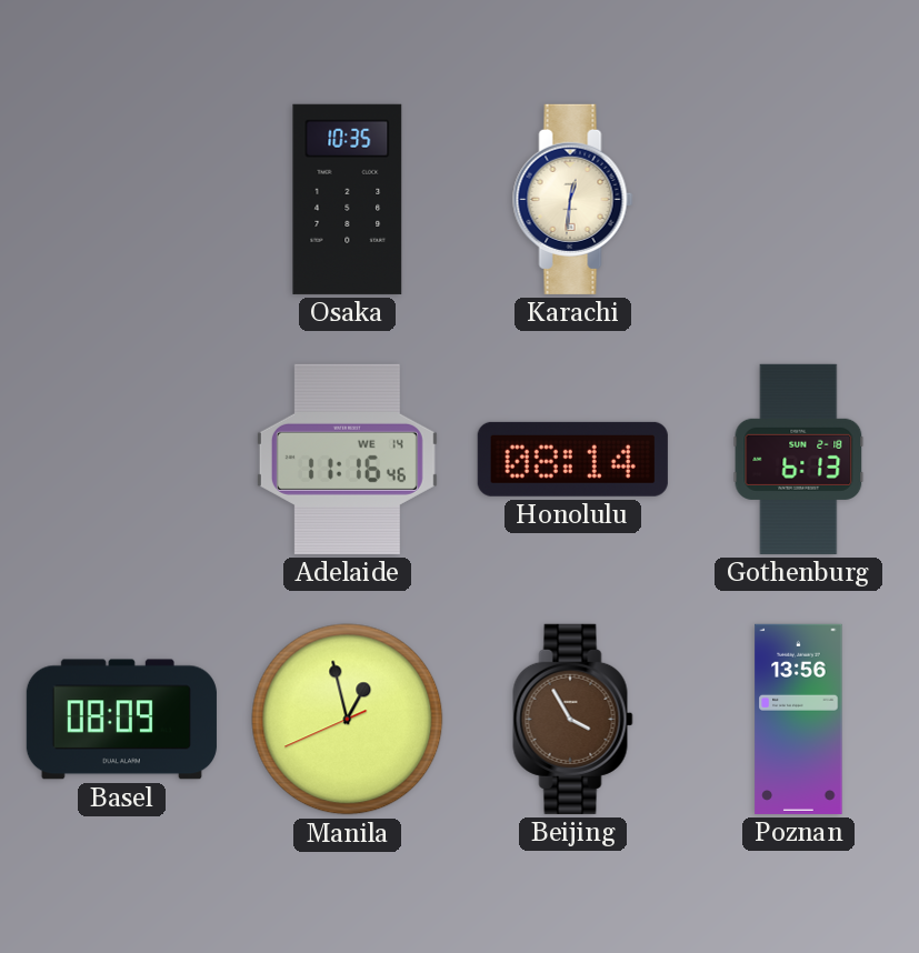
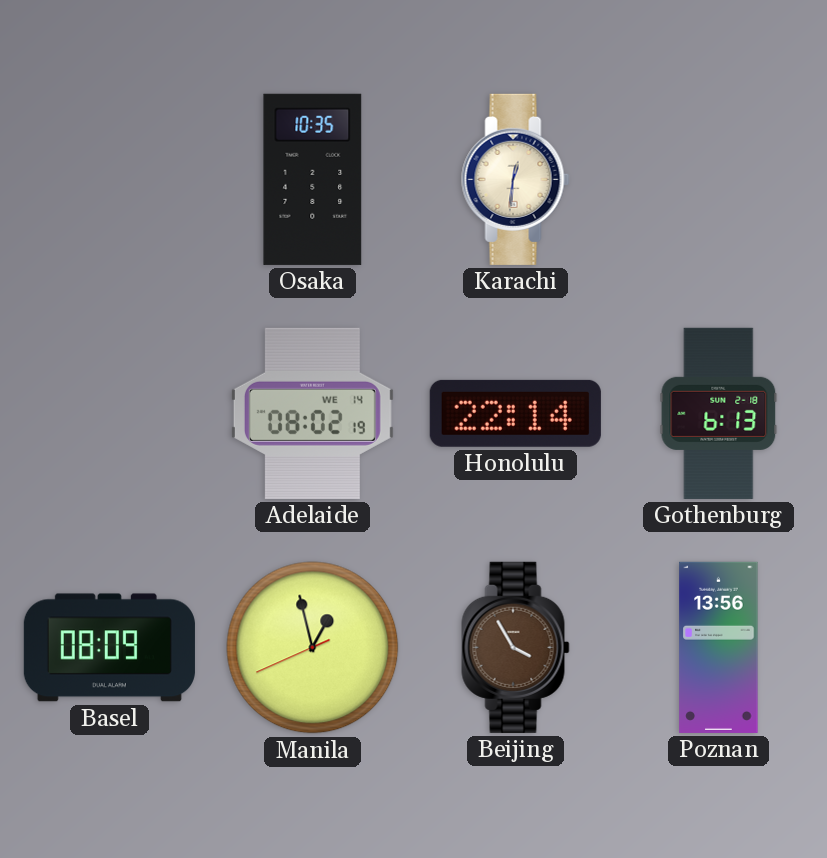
Adelaide: 11:16 -> 08:02 (312, 413)
Honolulu: 08:14 -> 22:14 (515, 413)
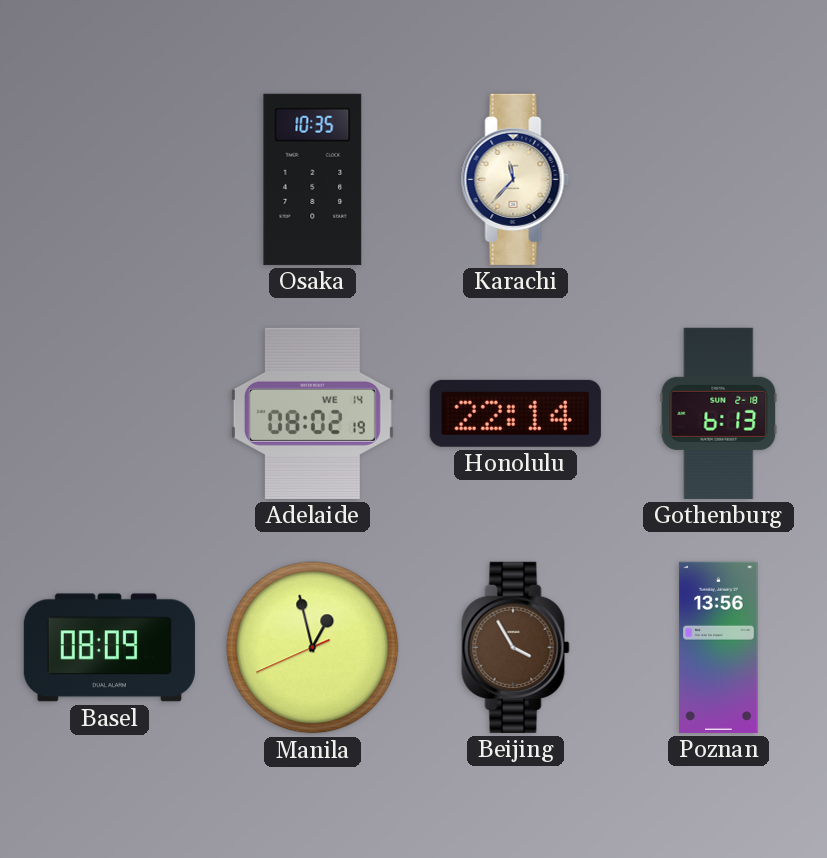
Karachi: 12:31 -> 11:37 (516, 179)
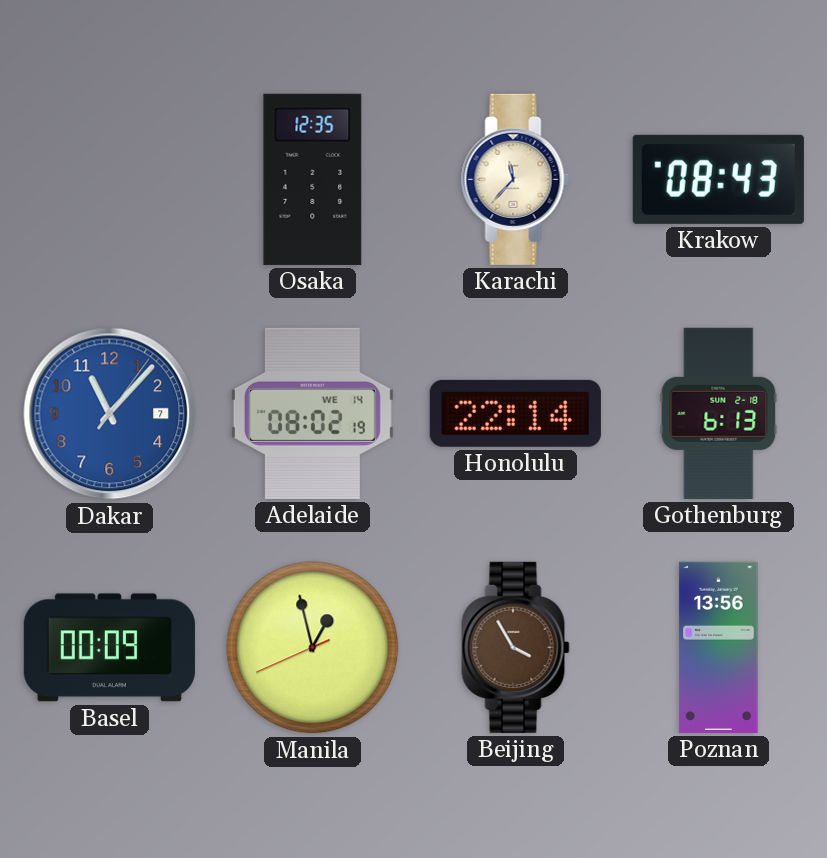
Osaka: 10:35 -> 12:35 (313, 179)
Krakow: none -> 08:43 (718, 179)
Dakar: none -> 11:07 (110, 414)
Basel: 08:09 -> 00:09 (109, 648)
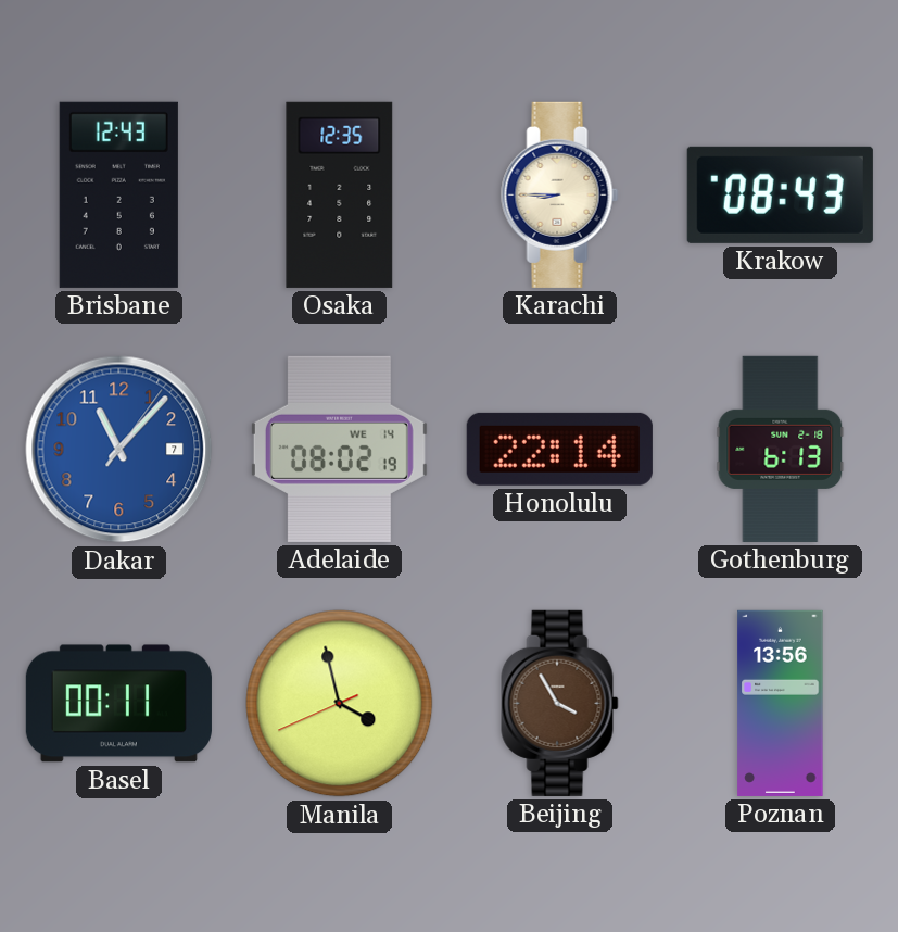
Brisbane: none -> 12:43 (118, 194)
Karachi: 11:37 -> 8:45 (560, 194)
Basel: 00:09 -> 00:11 (118, 704)
Manila: 12:57 -> 3:57 (340, 704)
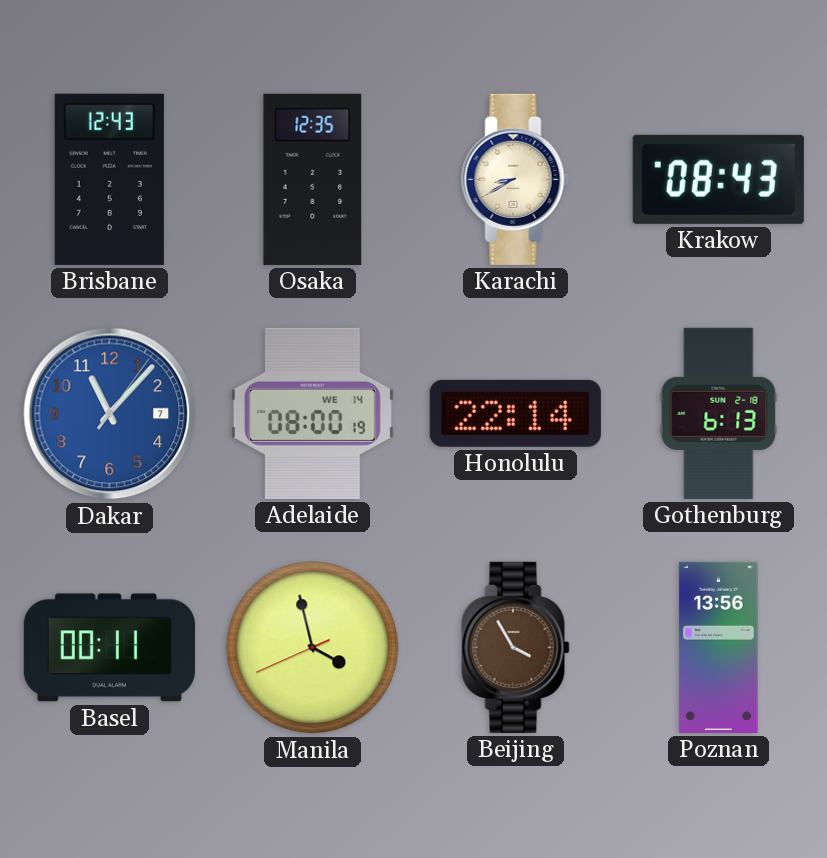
Karachi: 8:45 -> 8:40 (516, 179)
Adelaide: 08:02 -> 08:00 (312, 413)
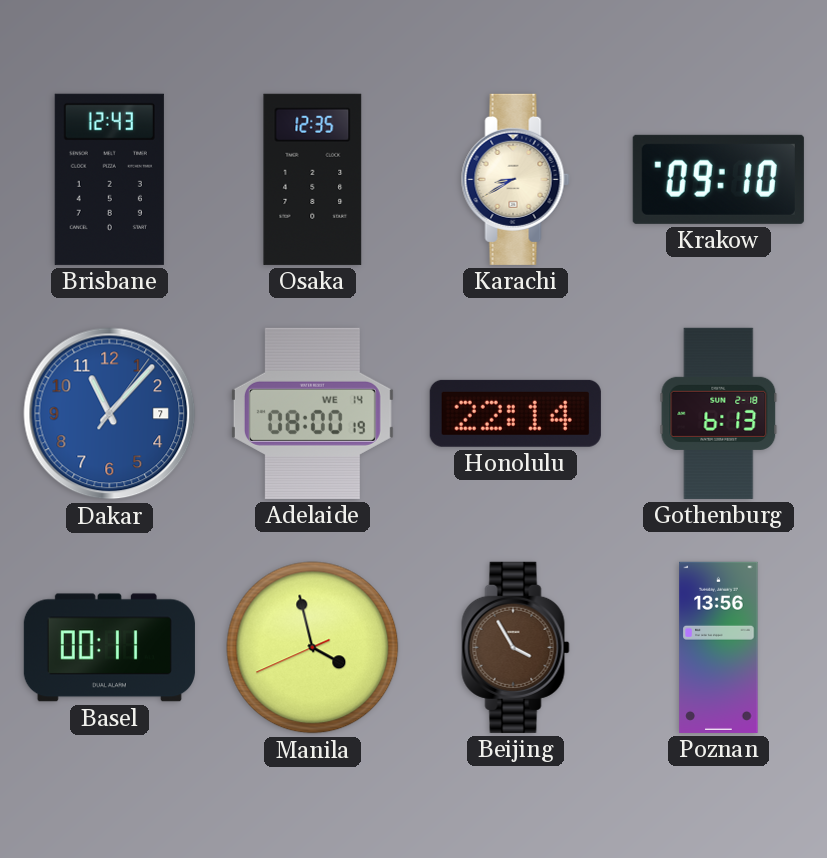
Krakow: 08:43 -> 09:10 (718, 179)
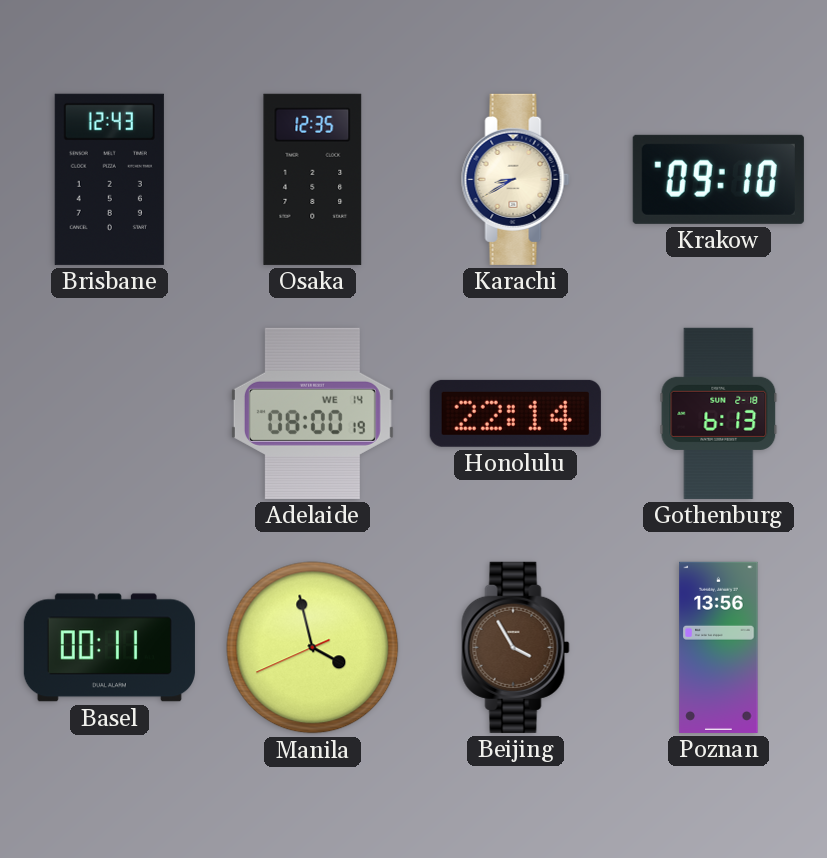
Dakar: 11:07 -> none (110, 414)
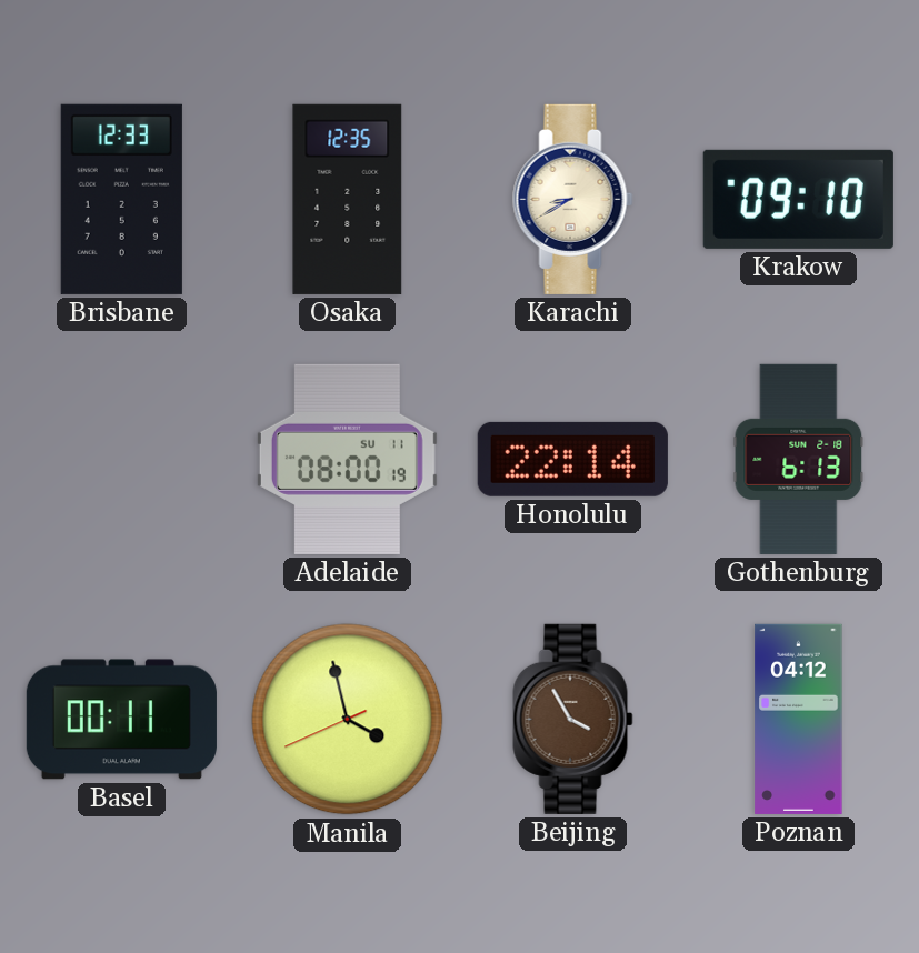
Brisbane: 12:43 -> 12:33 (121, 199)
Adelaide date: WE 14 -> SU 11 (347, 459)
Poznan: 13:56 -> 04:12 (799, 719)
